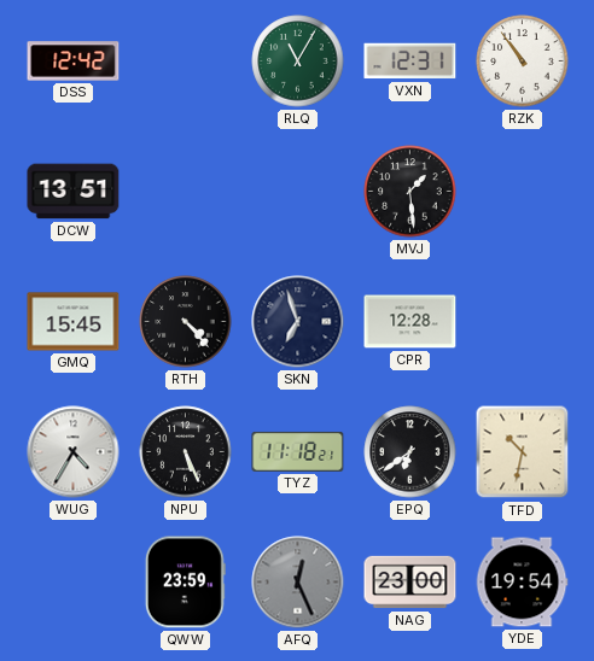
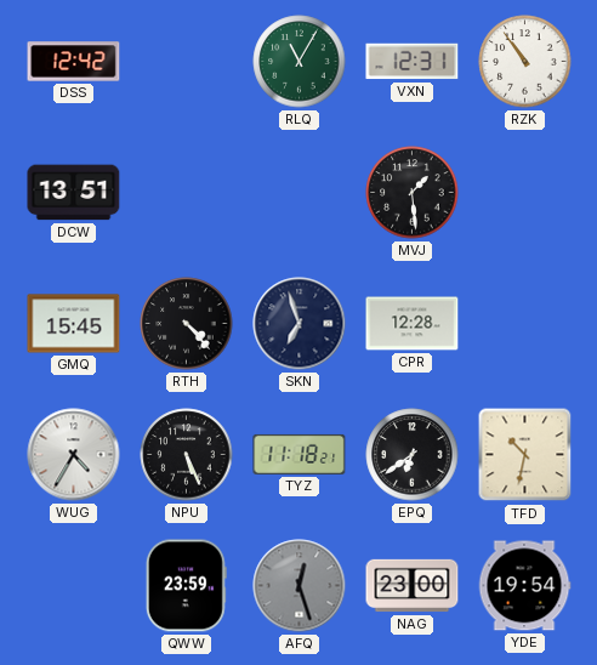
AFQ: 12:26 -> 12:27 (300, 586)
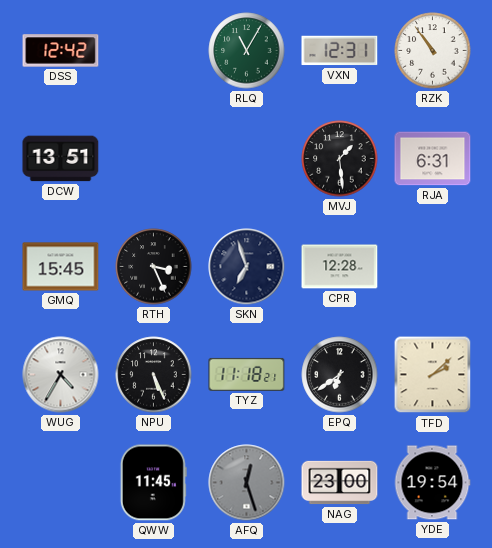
RJA: none -> 6:31 (433, 159)
RTH: 4:23 -> 3:26 (154, 267)
TFD: 10:32 -> 2:08 (433, 375)
QWW: 23:59 -> 11:45 (153, 483)
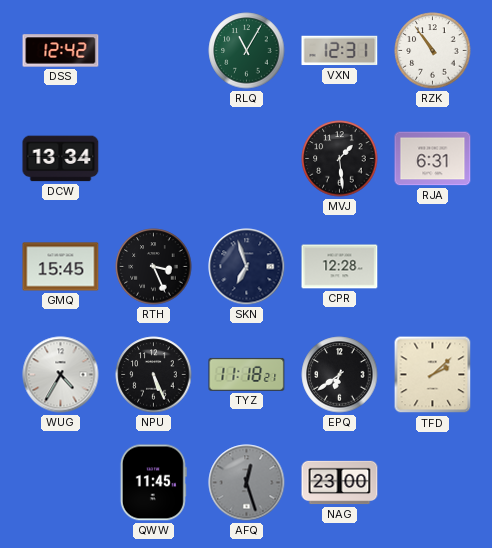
DCW: 13:51 -> 13:34 (61, 159)
YDE: 19:54 -> none (432, 483)
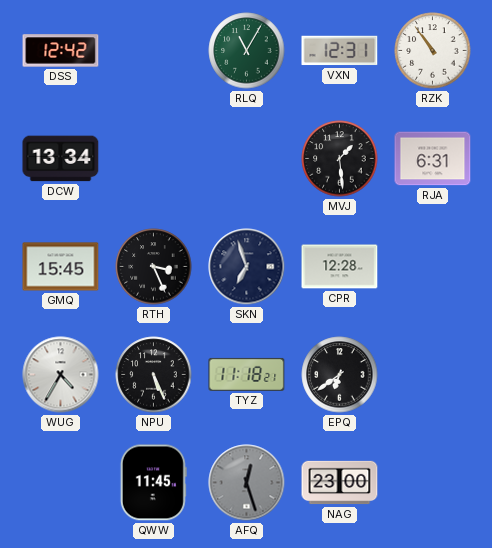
TFD: 2:08 -> none (433, 375)
